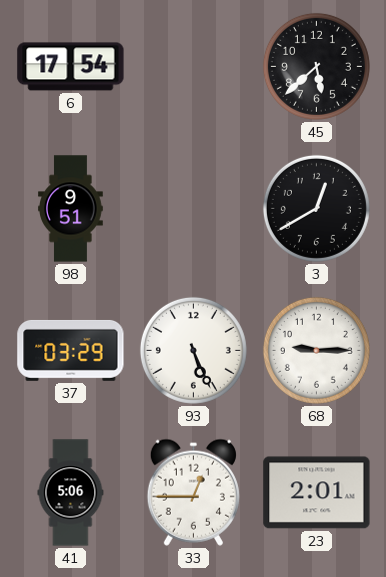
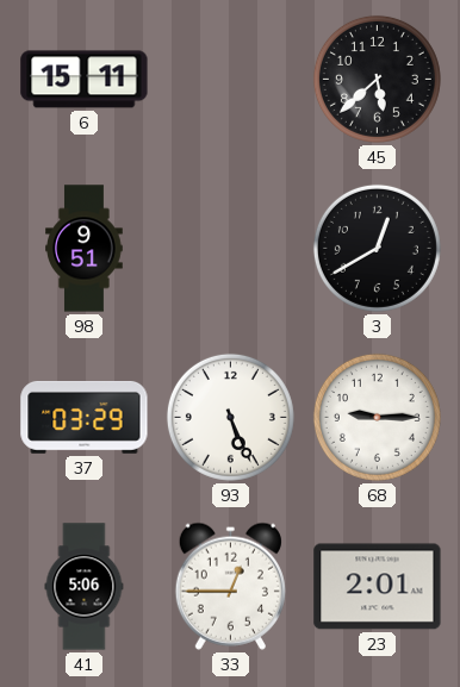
6: 17:54 -> 15:11 (85, 80)
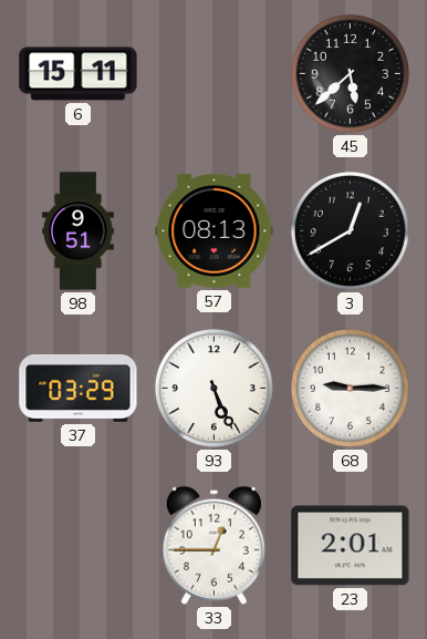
57: none -> 08:13 (215, 231)
41: 5:06 -> none (85, 587)
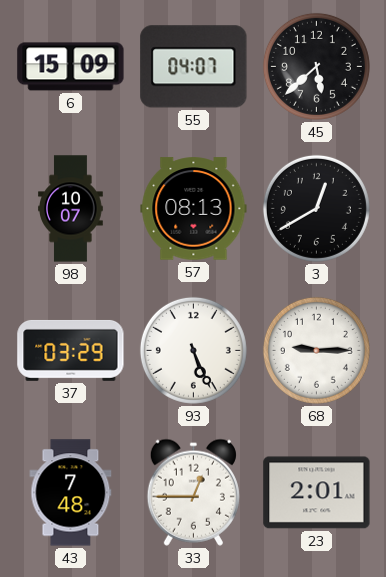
6: 15:11 -> 15:09 (71, 67)
55: none -> 04:07 (194, 67)
98: 9:51 -> 10:07 (71, 209)
43: none -> 7:48 (71, 493)
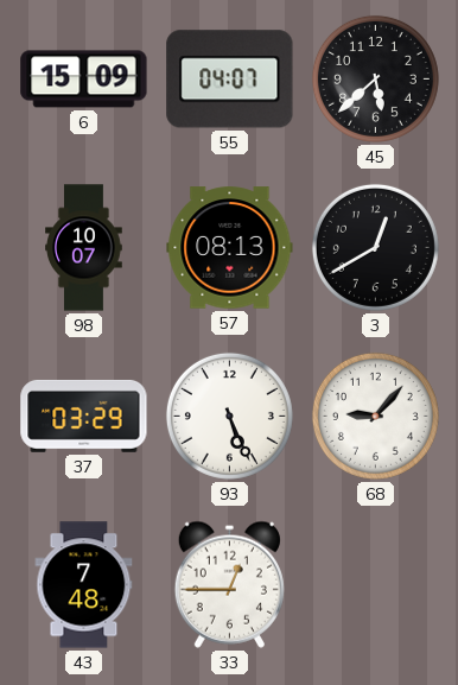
68: 9:15 -> 9:07 (375, 416)
23: 2:01 -> none (317, 493)
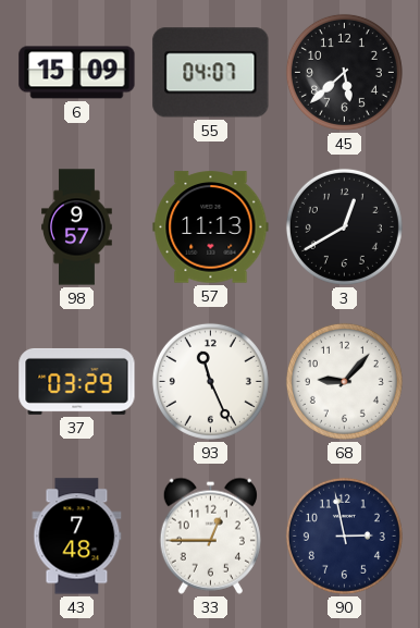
98: 10:07 -> 9:57 (77, 227)
57: 08:13 -> 11:13 (211, 227)
93: 5:26 -> 11:26 (210, 381)
90: none -> 2:58 (344, 535)
